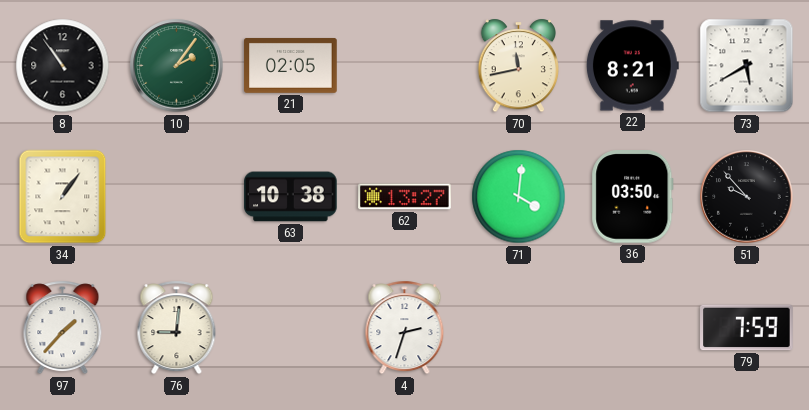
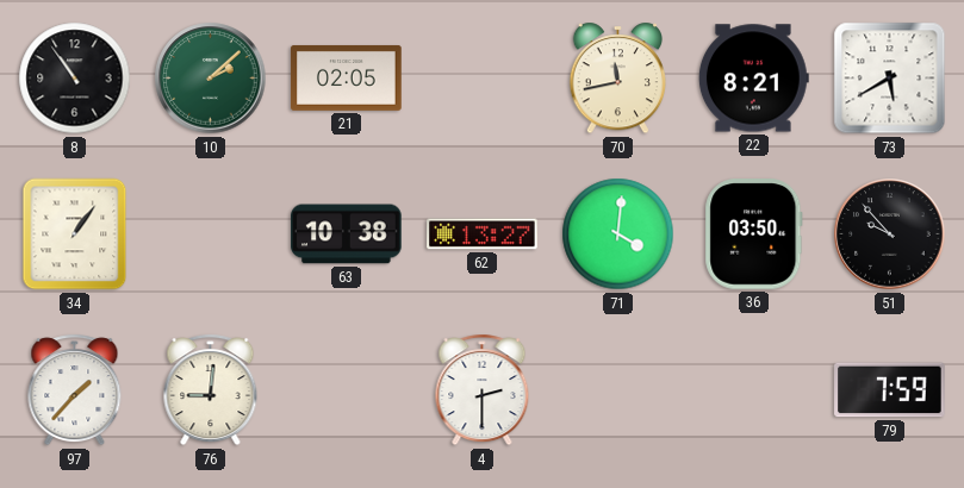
10: 2:06 -> 2:08 (211, 79)
4: 2:33 -> 2:30 (483, 390)
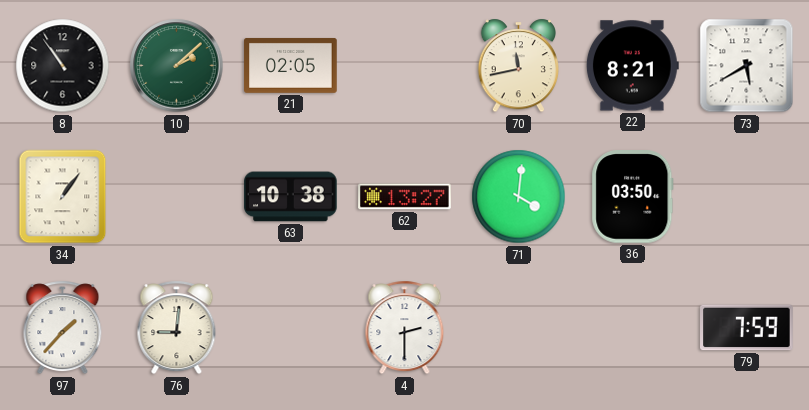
51: 9:53 -> none (890, 234)
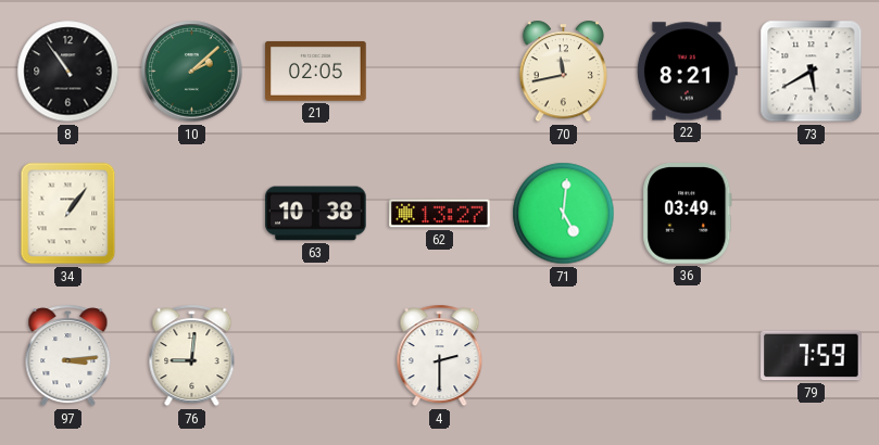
71: 4:01 -> 5:01 (564, 214)
36: 03:50 -> 03:49 (688, 214)
97: 1:37 -> 3:14 (68, 356)
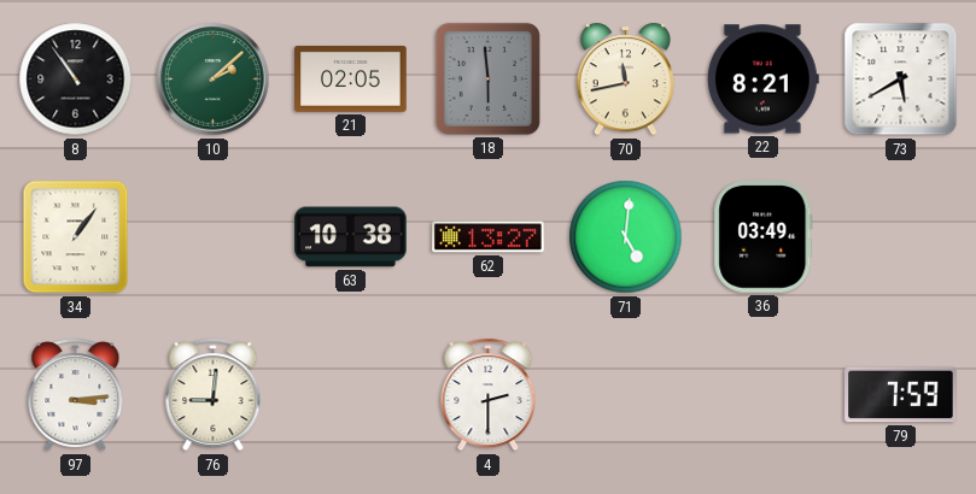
18: none -> 5:59 (487, 78)
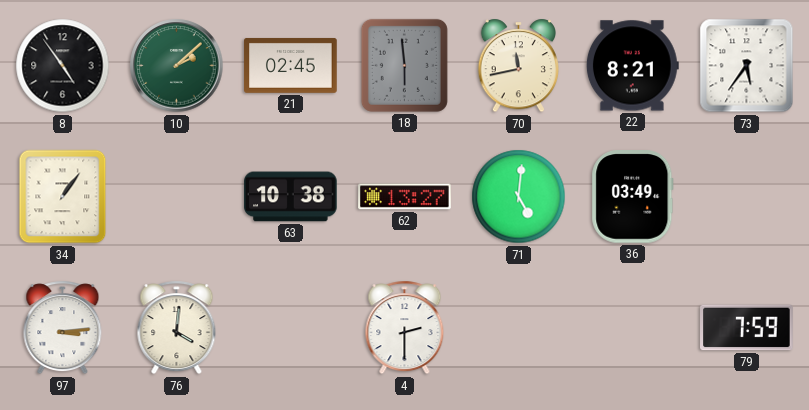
8: 10:54 -> 4:54 (63, 66)
21: 02:05 -> 02:45 (291, 65)
73: 5:40 -> 5:36 (747, 66)
76: 9:01 -> 4:01 (177, 328)
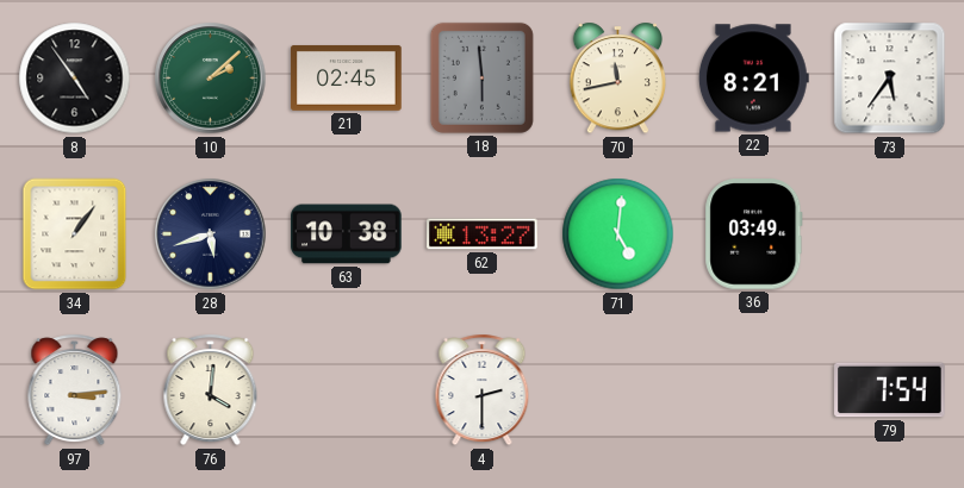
28: none -> 5:42 (211, 234)
79: 7:59 -> 7:54 (890, 390)
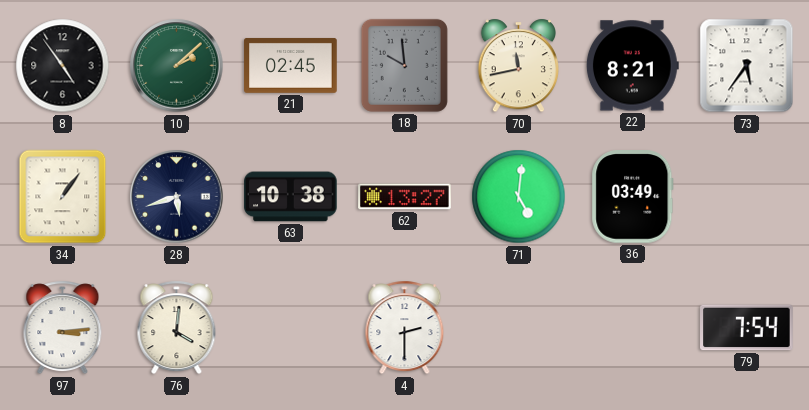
18: 5:59 -> 9:59 (404, 65)
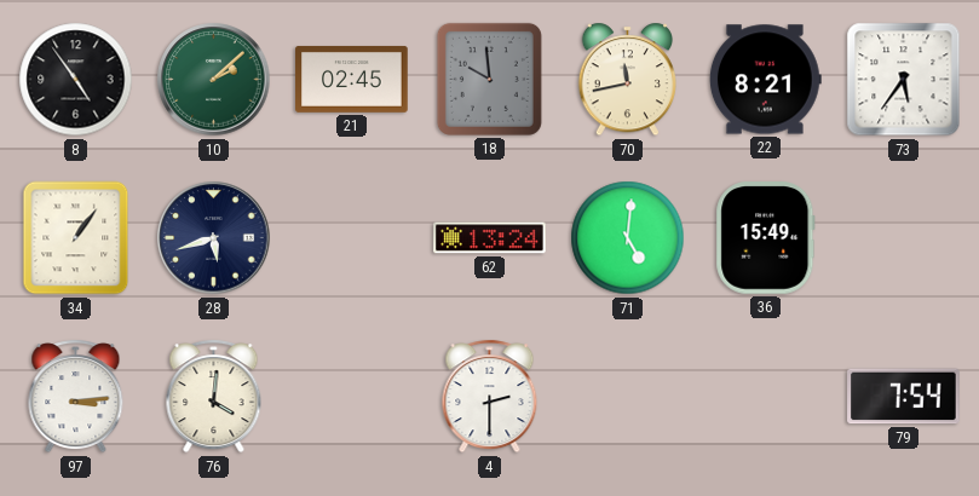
63: 10:38 -> none (291, 197)
62: 13:27 -> 13:24 (490, 238)
36: 03:49 -> 15:49 (766, 238)
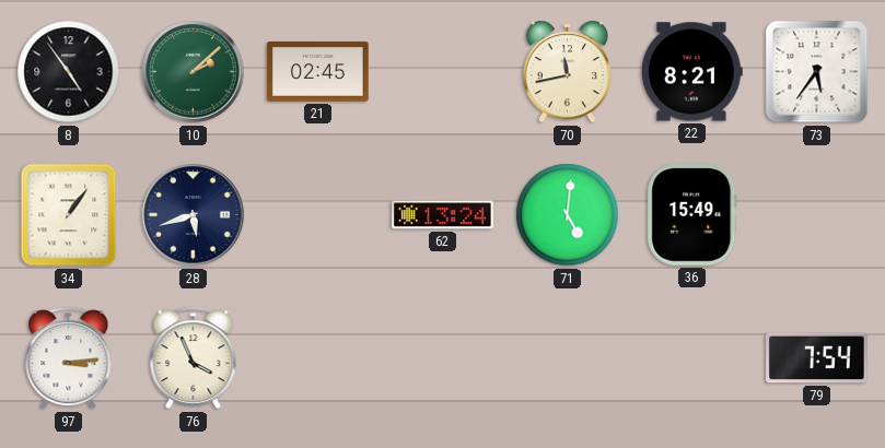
18: 9:59 -> none (489, 79)
76: 4:01 -> 3:56 (194, 358)
4: 2:30 -> none (490, 397)
